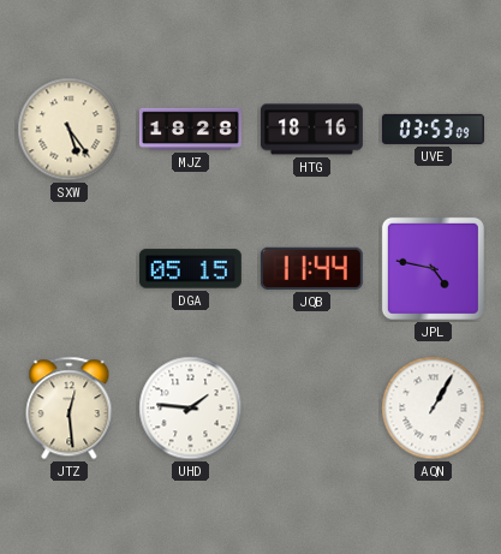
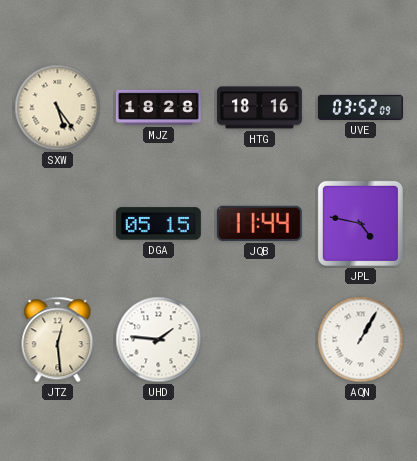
UVE: 03:53 -> 03:52 (360, 107)
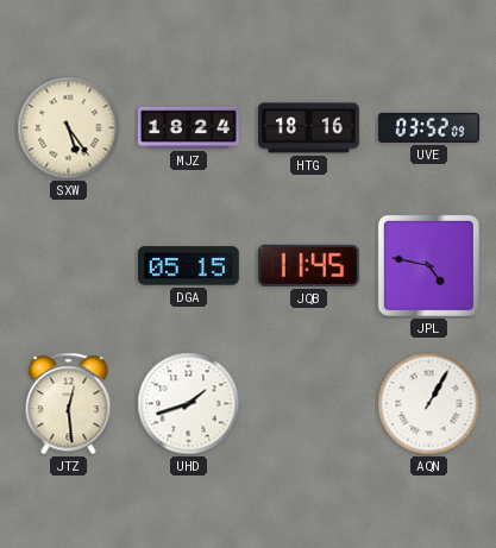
MJZ: 18:28 -> 18:24 (188, 127)
JQB: 11:44 -> 11:45 (308, 265)
UHD: 1:46 -> 1:42 (189, 404)
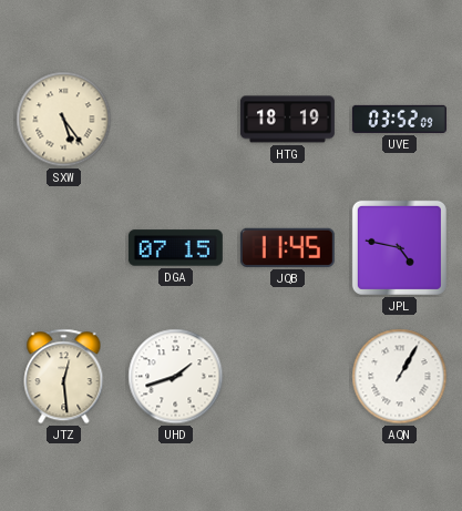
MJZ: 18:24 -> none (188, 127)
HTG: 18:16 -> 18:19 (287, 120)
DGA: 05:15 -> 07:15 (175, 248)
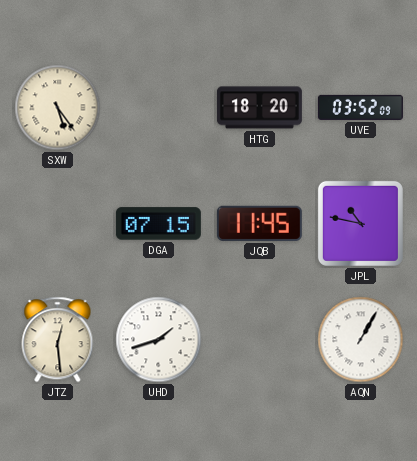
HTG: 18:19 -> 18:20 (259, 108)
JPL: 4:47 -> 10:47 (360, 223)
